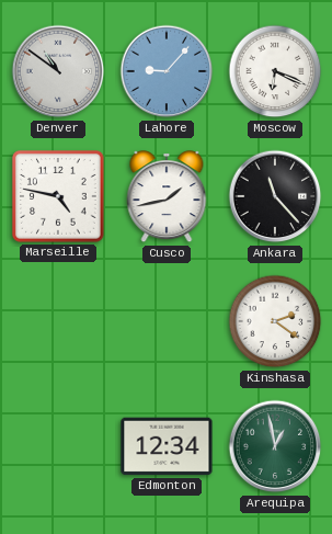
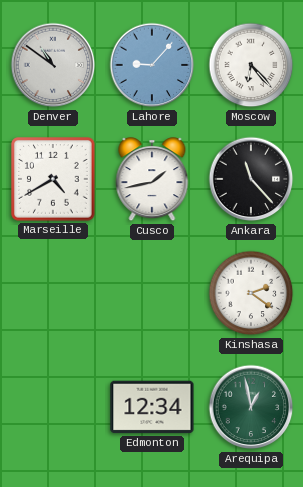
Moscow: 6:19 -> 6:23 (251, 65)
Marseille: 4:47 -> 4:40 (53, 179)
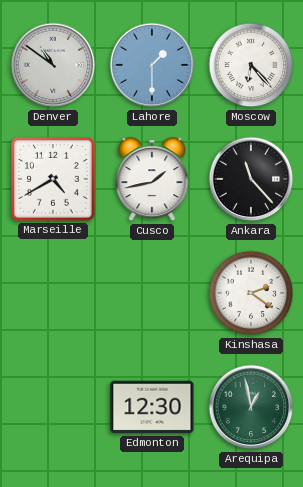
Lahore: 9:07 -> 1:30 (152, 65)
Edmonton: 12:34 -> 12:30 (152, 407)
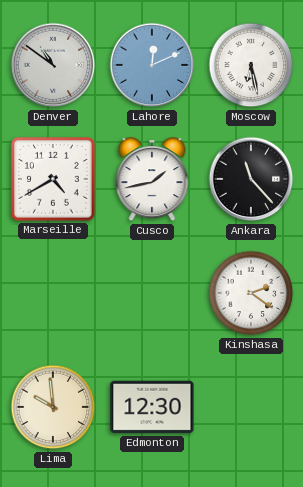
Lahore: 1:30 -> 12:11 (152, 65)
Moscow: 6:23 -> 6:28 (251, 65)
Lima: none -> 9:59 (53, 407)
Arequipa: 12:58 -> none (251, 407)
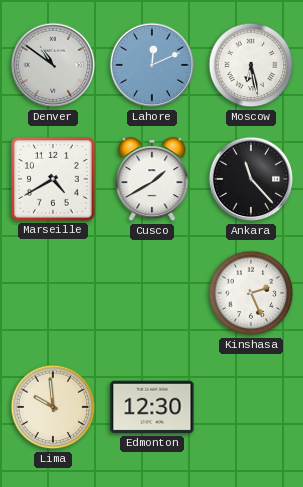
Cusco: 1:43 -> 1:40 (152, 180)
Kinshasa: 2:21 -> 2:26 (251, 293)
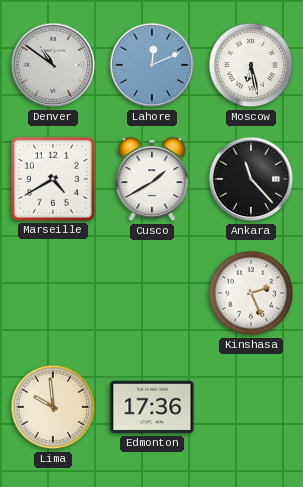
Edmonton: 12:30 -> 17:36 (152, 407)
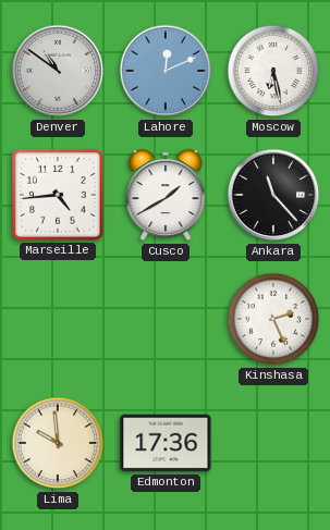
Marseille: 4:40 -> 4:44 (58, 195)
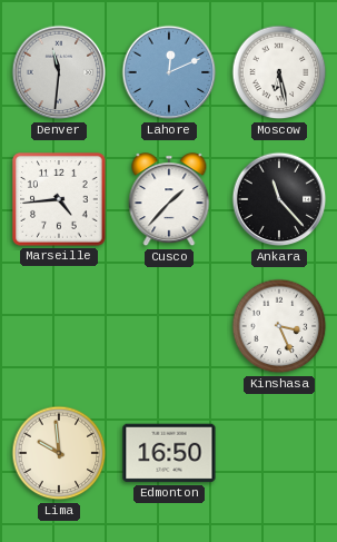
Denver: 10:51 -> 11:31 (59, 72)
Cusco: 1:40 -> 1:37 (169, 200)
Kinshasa: 2:26 -> 3:26 (279, 326)
Edmonton: 17:36 -> 16:50 (169, 453)
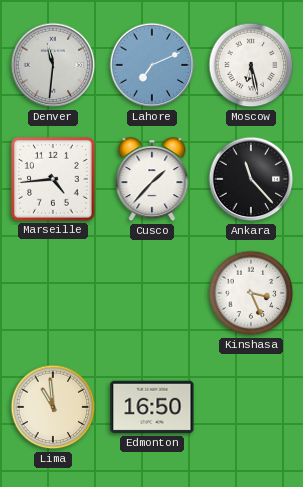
Lahore: 12:11 -> 7:11 (152, 65)
Lima: 9:59 -> 10:59 (53, 407)
